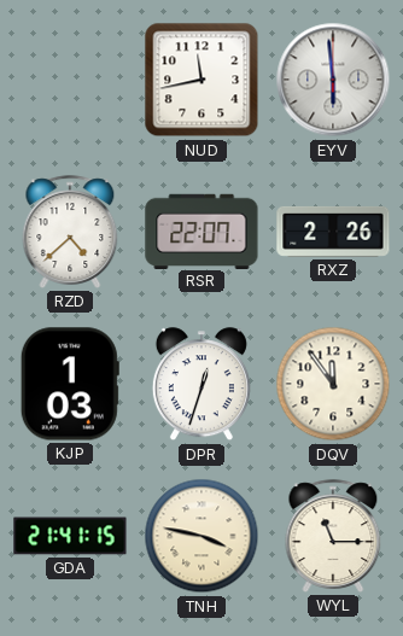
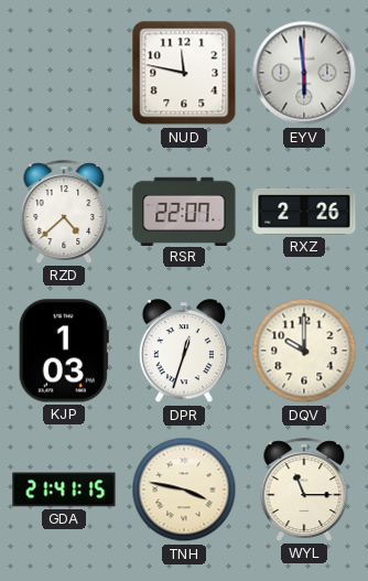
NUD: 11:43 -> 11:47 (184, 73)
DQV: 11:54 -> 10:00 (304, 351)
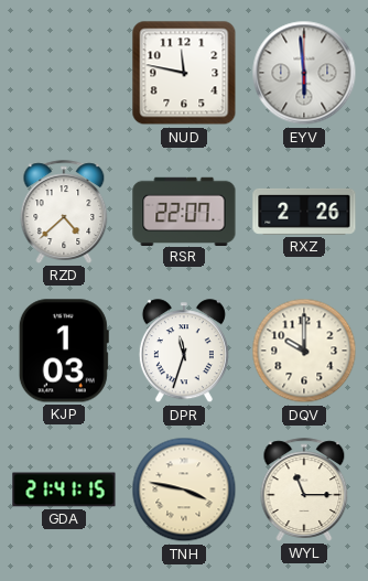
DPR: 12:33 -> 11:33 (184, 352)
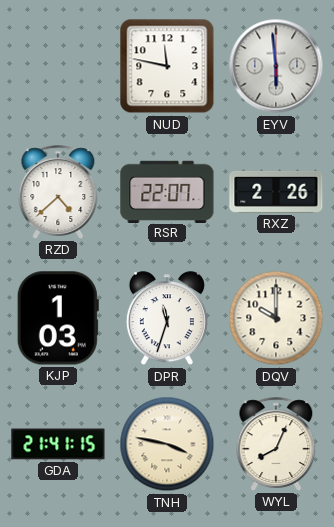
WYL: 11:15 -> 8:04 (276, 444)
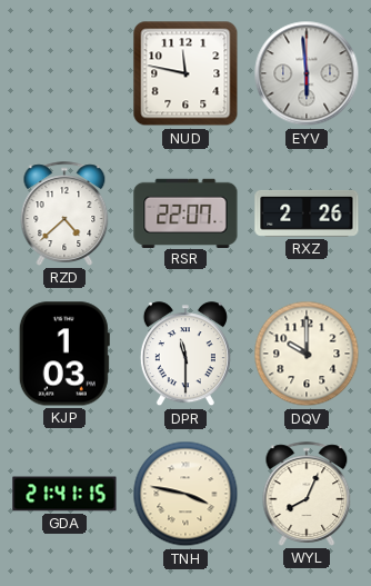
DPR: 11:33 -> 11:30 (185, 355)
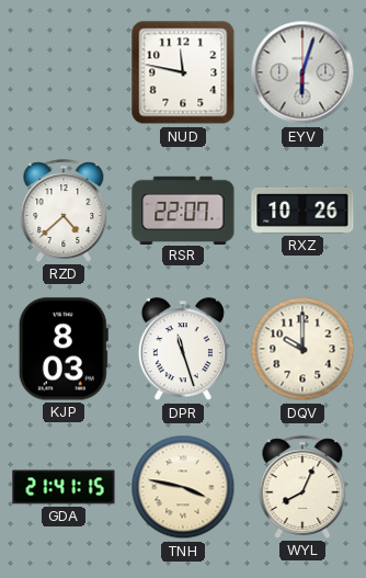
EYV: 5:59 -> 6:03 (302, 72)
RXZ: 2:26 -> 10:26 (302, 211)
KJP: 1:03 -> 8:03 (64, 349)
DPR: 11:30 -> 11:27 (183, 350)
